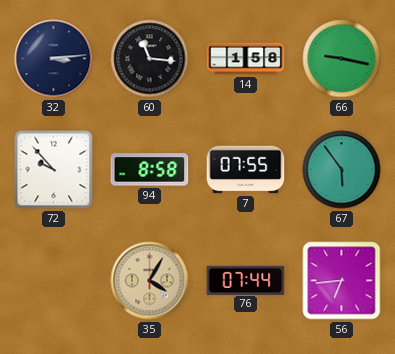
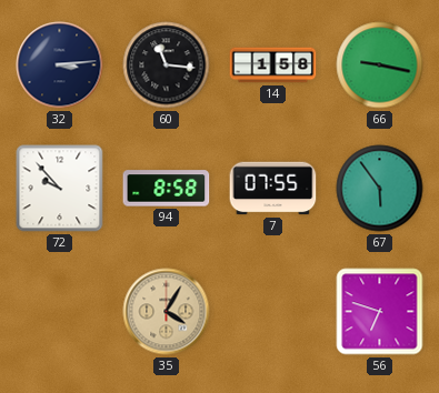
76: 07:44 -> none (246, 280)
56: 6:44 -> 6:48 (380, 312)
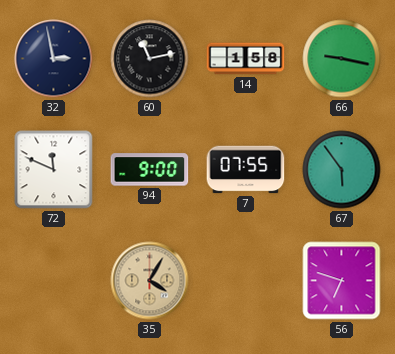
32: 3:14 -> 2:58 (54, 59)
60: 11:16 -> 11:13 (150, 59)
72: 9:53 -> 11:49 (54, 170)
94: 8:58 -> 9:00 (150, 170)
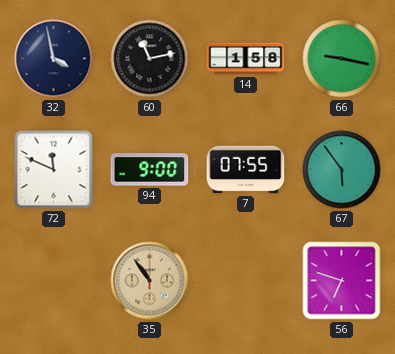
32: 2:58 -> 3:58 (54, 59)
35: 4:05 -> 10:54 (150, 281)
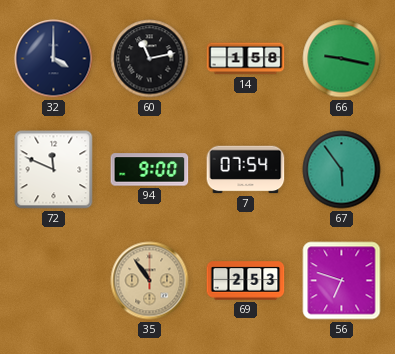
32: 3:58 -> 4:00 (54, 59)
7: 07:55 -> 07:54 (246, 170)
69: none -> 2:53 (246, 281)
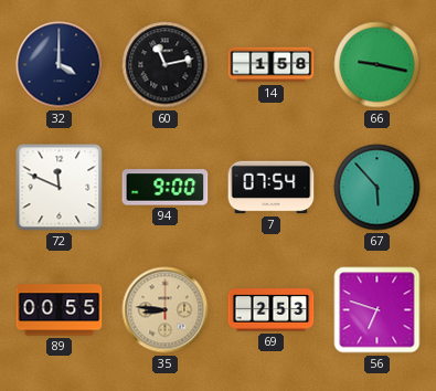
67: 5:54 -> 5:53 (377, 188)
89: none -> 00:55 (60, 310)
35: 10:54 -> 8:46 (166, 310)
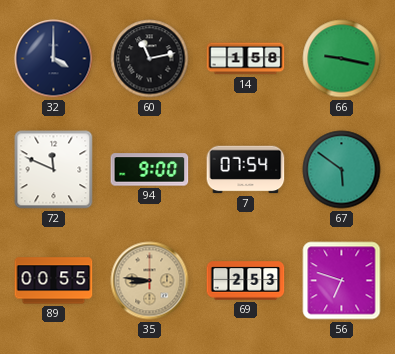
67: 5:53 -> 5:51 (342, 170)
